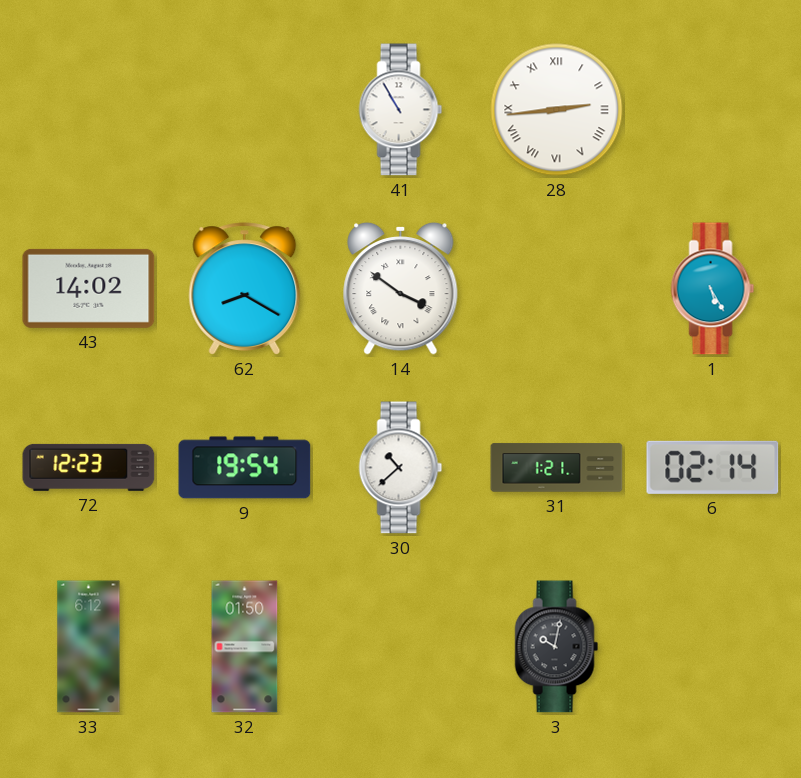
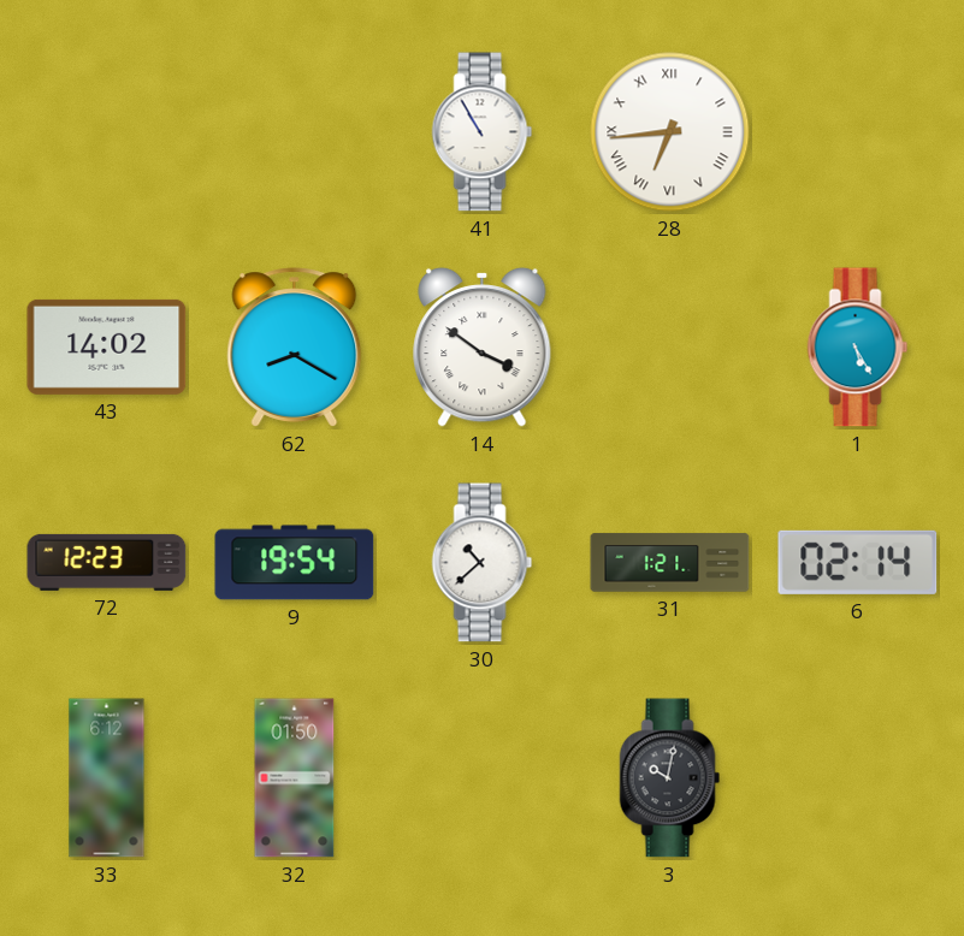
28: 2:44 -> 6:44 (670, 132)
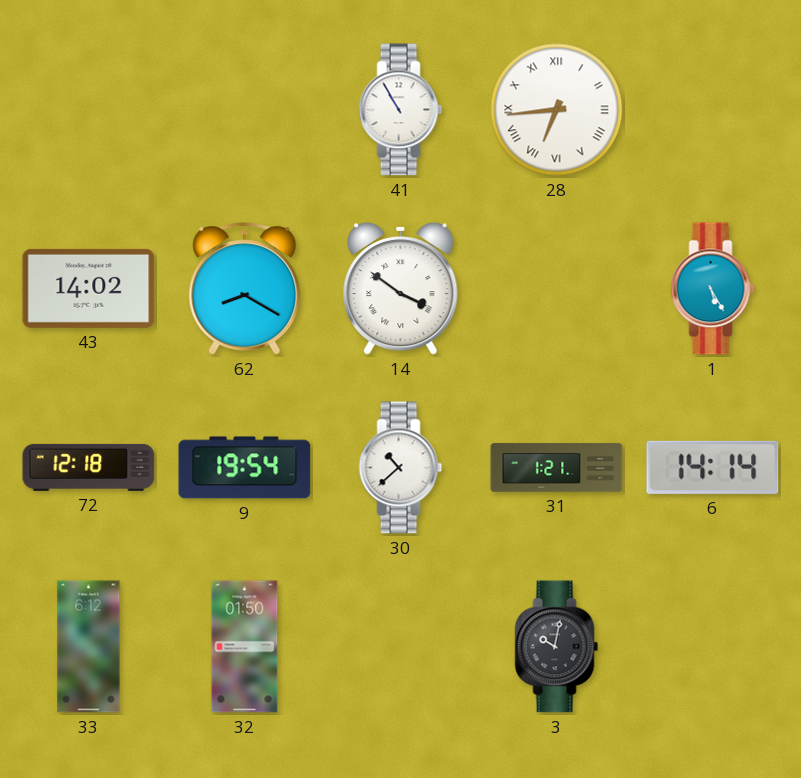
72: 12:23 -> 12:18 (89, 467)
6: 02:14 -> 14:14 (713, 467)
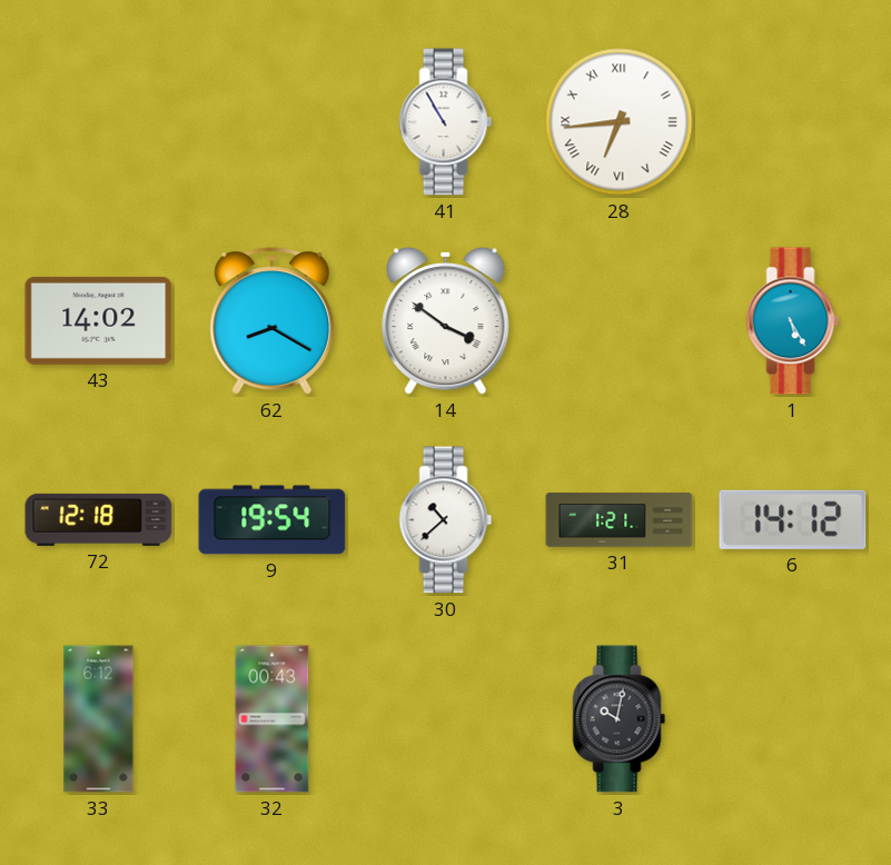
6: 14:14 -> 14:12 (793, 519)
32: 01:50 -> 00:43 (273, 719)
